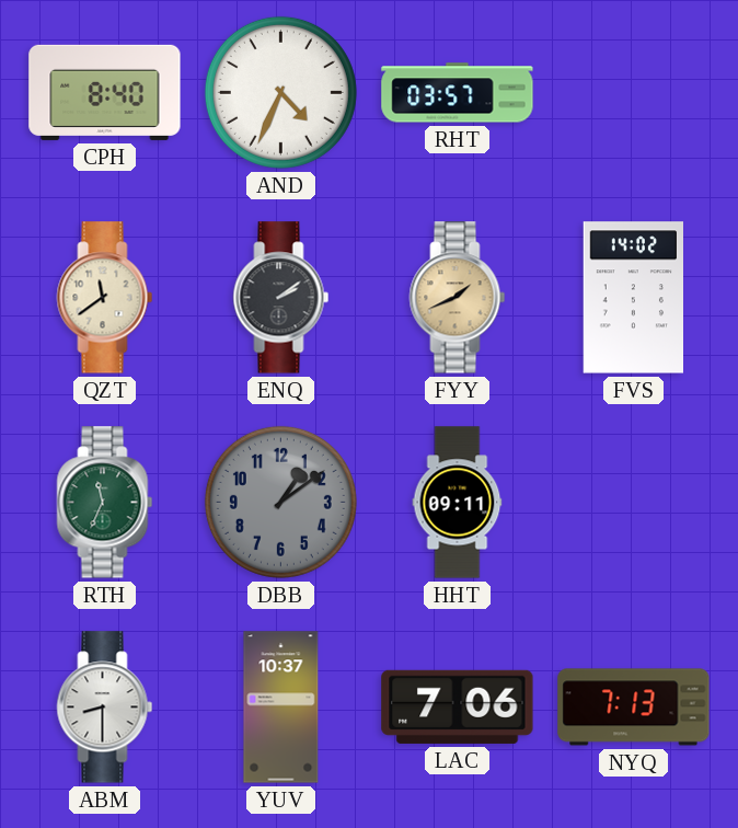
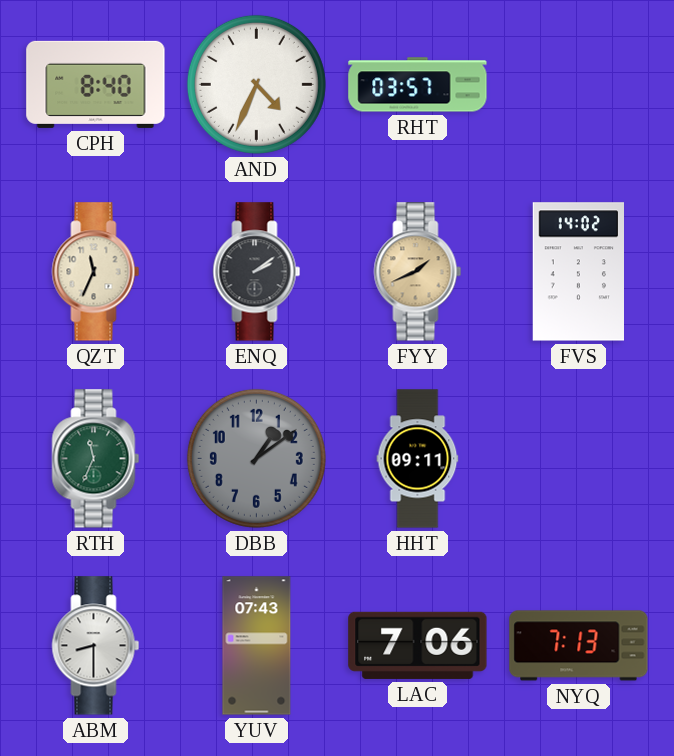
QZT: 11:39 -> 11:34 (96, 272)
YUV: 10:37 -> 07:43 (257, 646)
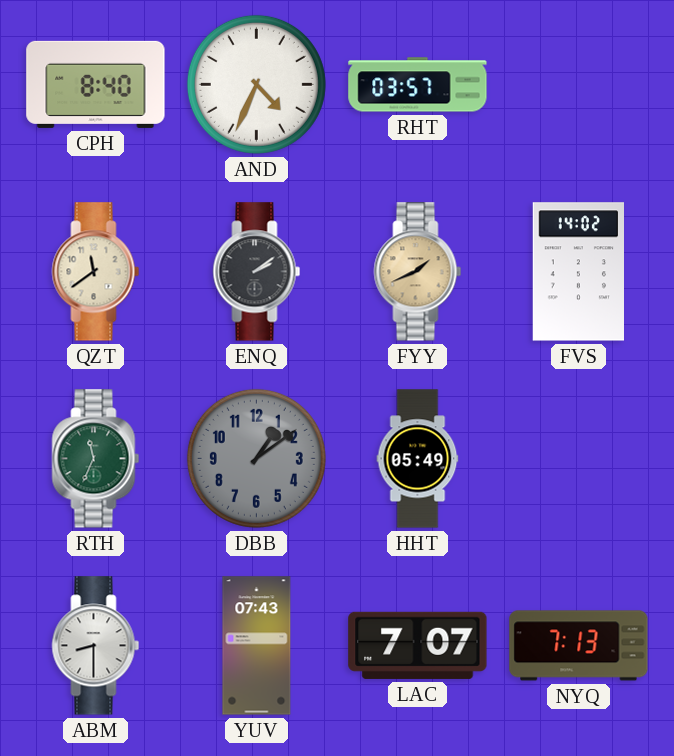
QZT: 11:34 -> 11:39 (96, 272)
HHT: 09:11 -> 05:49 (418, 459)
LAC: 7:06 -> 7:07 (418, 645)
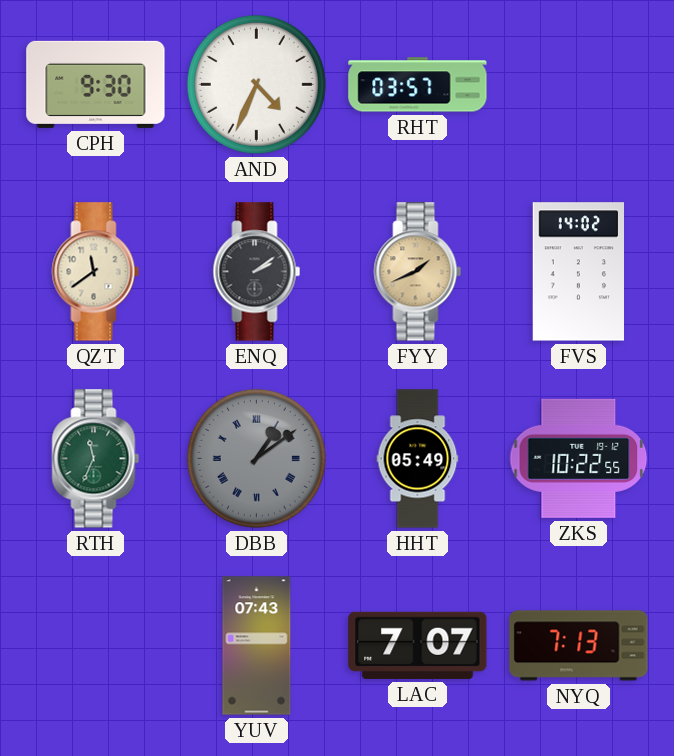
CPH: 8:40 -> 9:30 (96, 84)
DBB numerals: Arabic -> Roman (256, 458)
ZKS: none -> 10:22 (579, 458)
ABM: 8:30 -> none (96, 646)
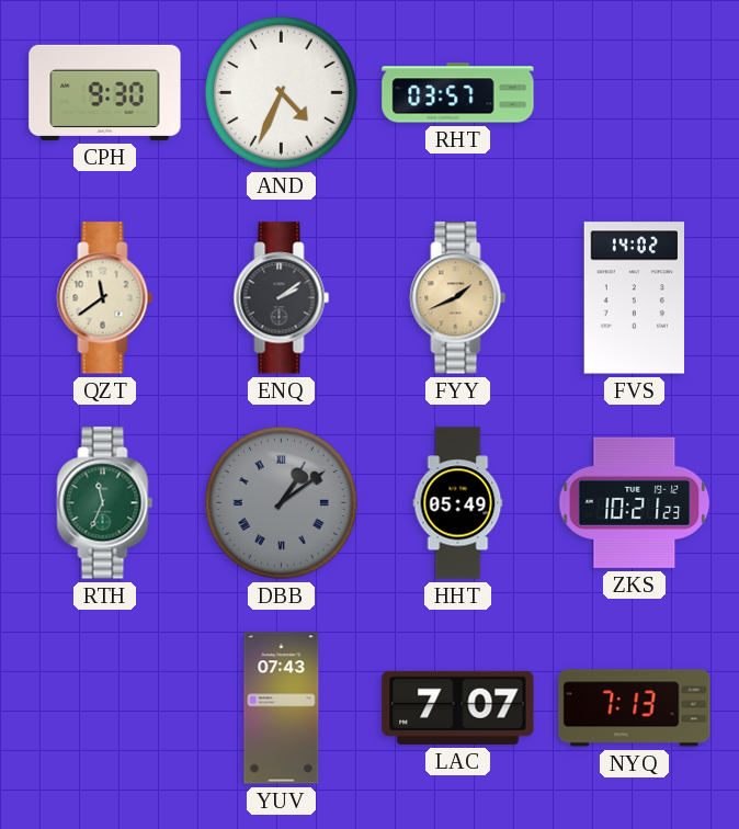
ZKS: 10:22 -> 10:21 (635, 502)
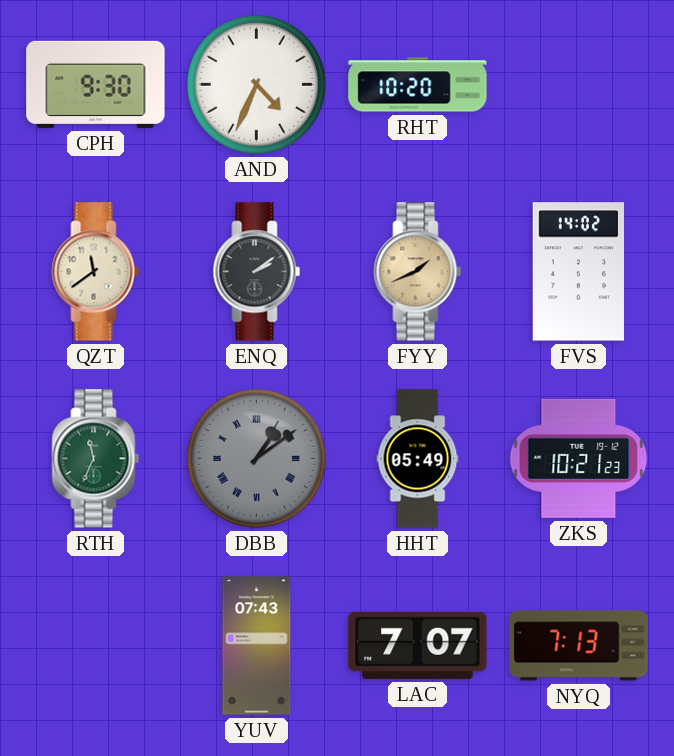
RHT: 03:57 -> 10:20 (418, 85)
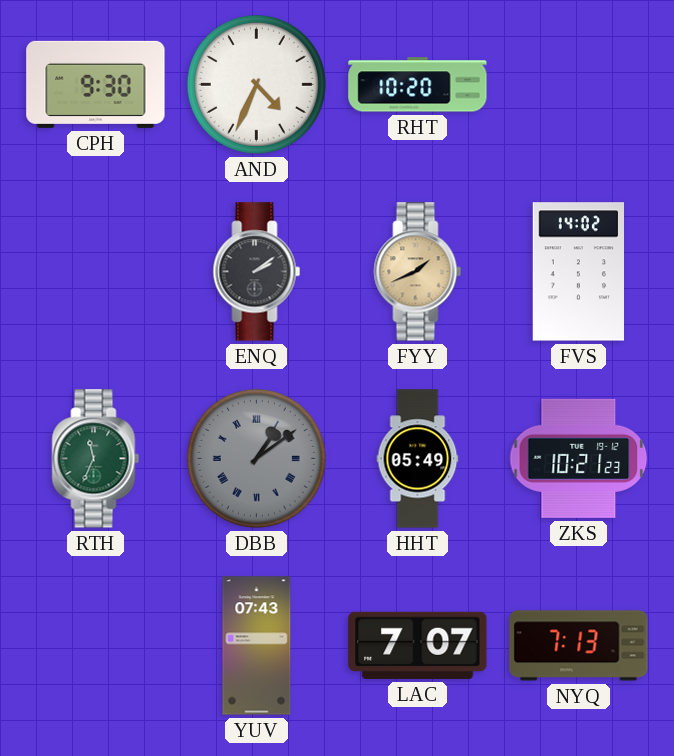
QZT: 11:39 -> none (96, 272)
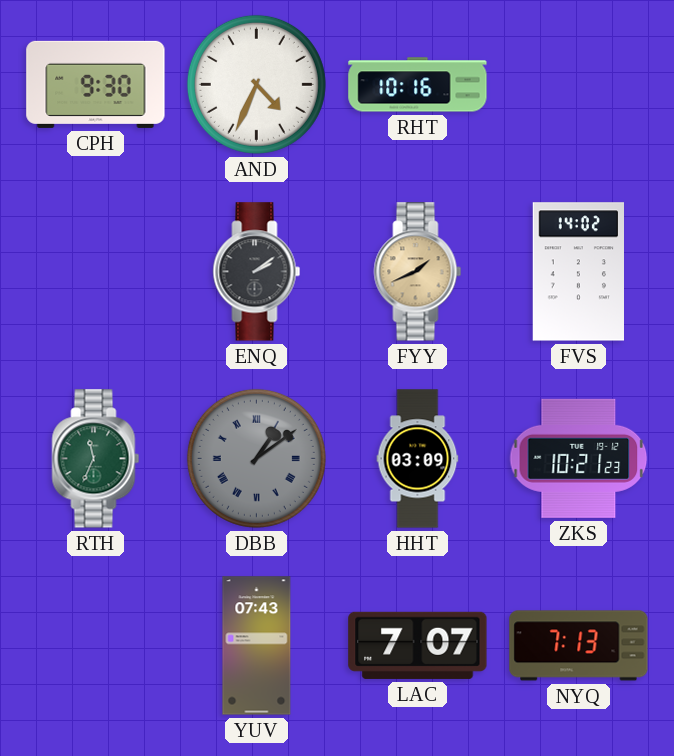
RHT: 10:20 -> 10:16 (418, 85)
HHT: 05:49 -> 03:09 (418, 459)
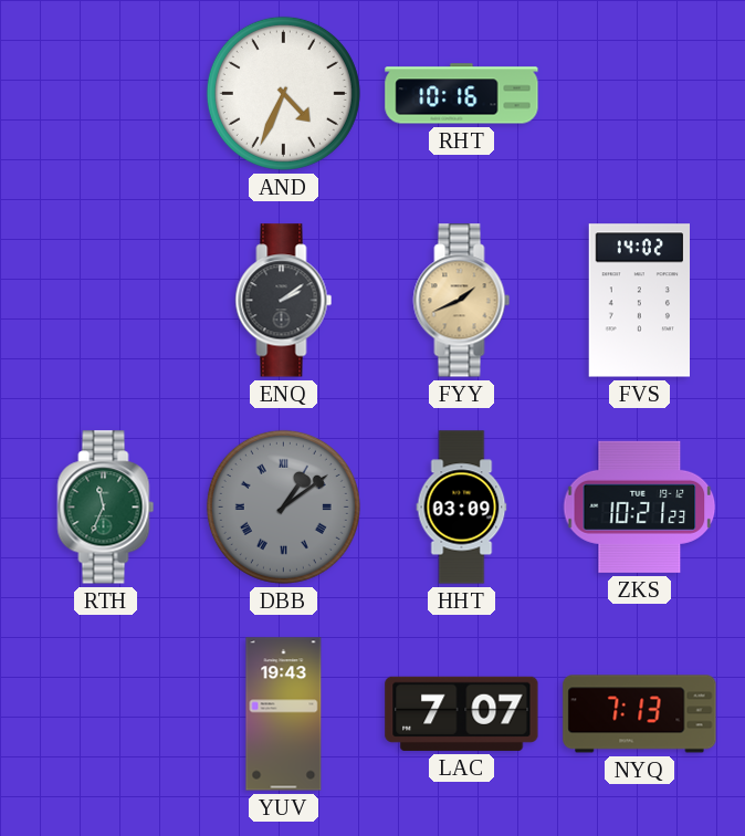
CPH: 9:30 -> none (96, 84)
YUV: 07:43 -> 19:43 (284, 714)
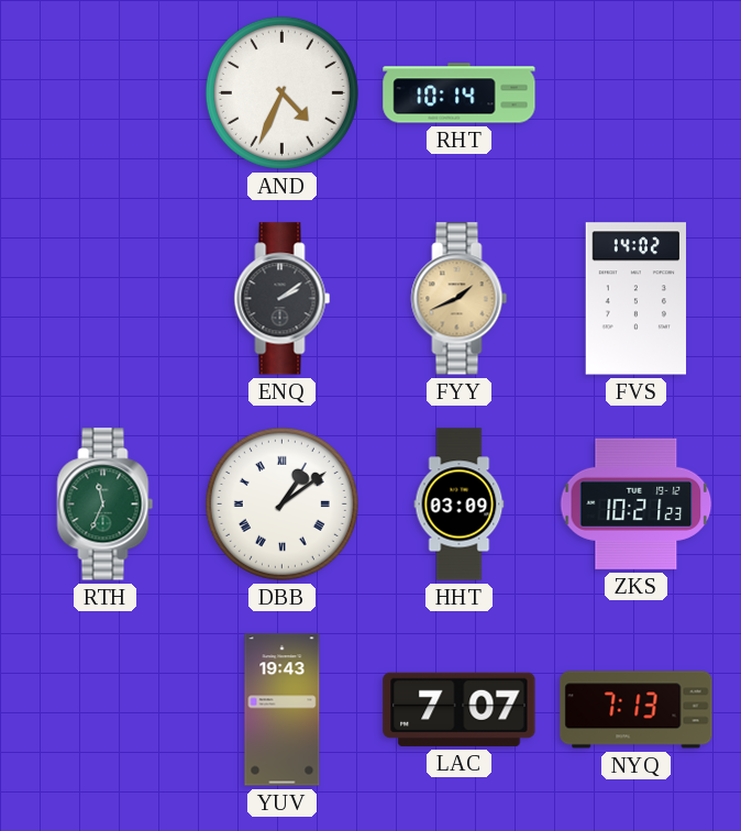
RHT: 10:16 -> 10:14 (460, 93)
DBB dial: grey -> white (281, 503)
